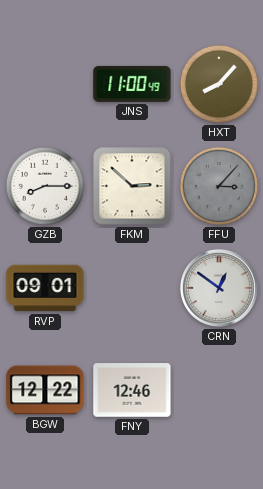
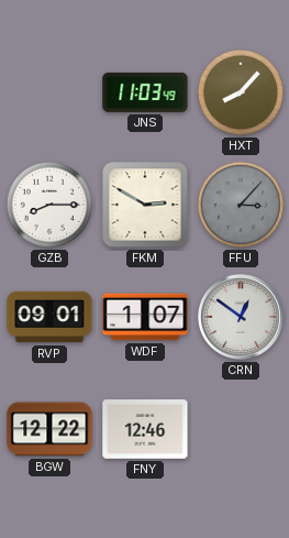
JNS: 11:00 -> 11:03 (145, 92)
FKM: 2:52 -> 2:50 (145, 205)
WDF: none -> 1:07 (145, 317)
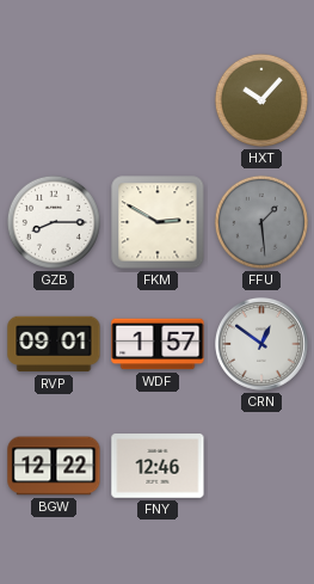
JNS: 11:03 -> none (145, 92)
HXT: 8:07 -> 10:07 (261, 100)
FFU: 3:07 -> 1:29 (261, 222)
WDF: 1:07 -> 1:57 (158, 344)
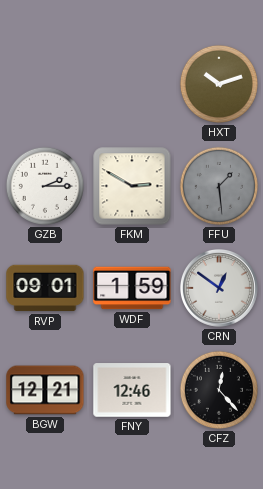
HXT: 10:07 -> 10:12 (219, 84)
GZB: 8:15 -> 2:15 (45, 186)
WDF: 1:57 -> 1:59 (132, 288)
BGW: 12:22 -> 12:21 (45, 390)
CFZ: none -> 12:23 (219, 390)
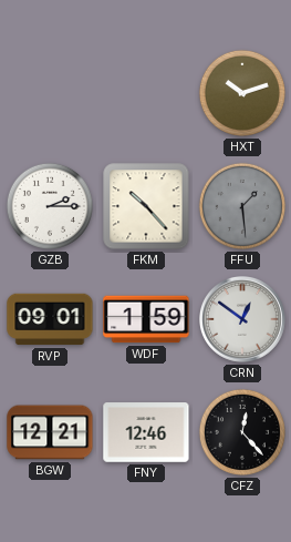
FKM: 2:50 -> 10:23 (146, 206)
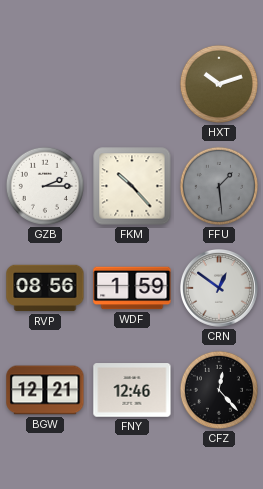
RVP: 09:01 -> 08:56 (45, 288)
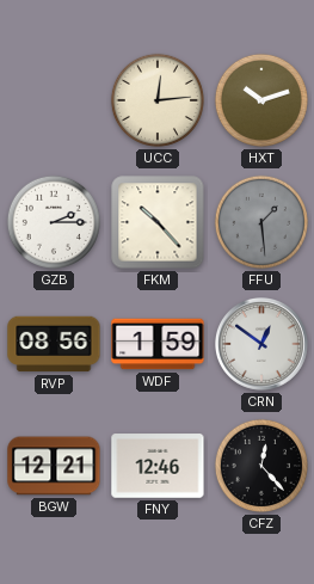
UCC: none -> 12:14 (158, 100)
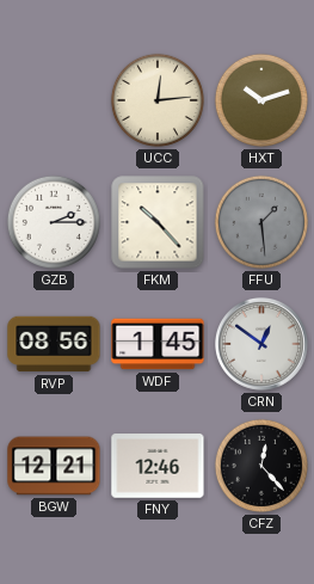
WDF: 1:59 -> 1:45 (158, 344)
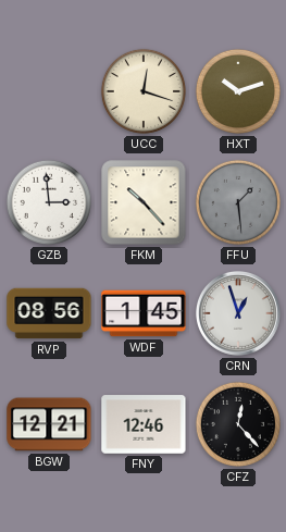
UCC: 12:14 -> 12:18 (144, 91)
GZB: 2:15 -> 2:59 (49, 202)
CRN: 12:51 -> 12:57 (239, 314)
